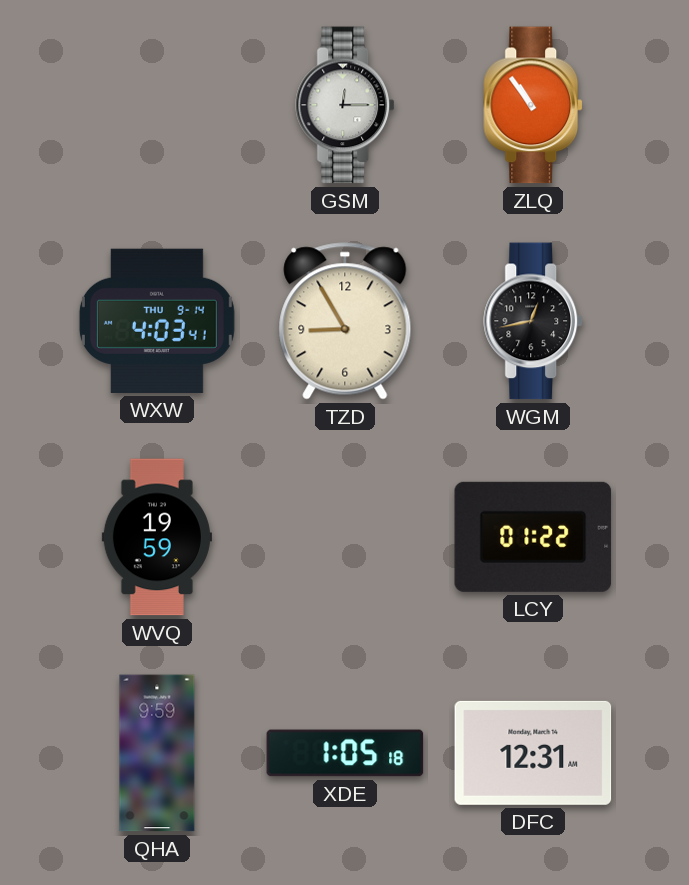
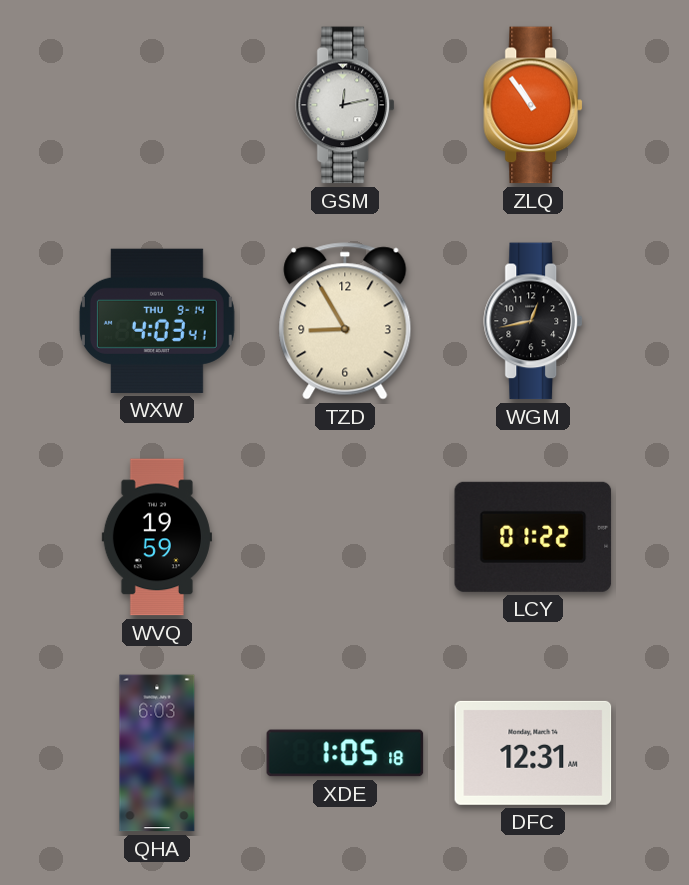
GSM: 12:15 -> 12:13 (346, 105)
QHA: 9:59 -> 6:03 (157, 753)
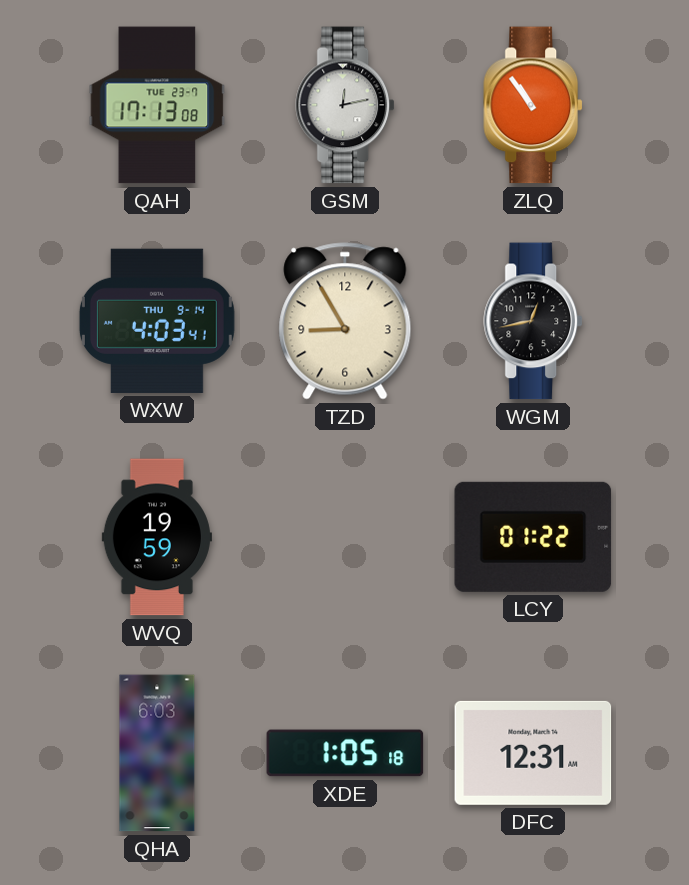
QAH: none -> 17:13 (157, 105)
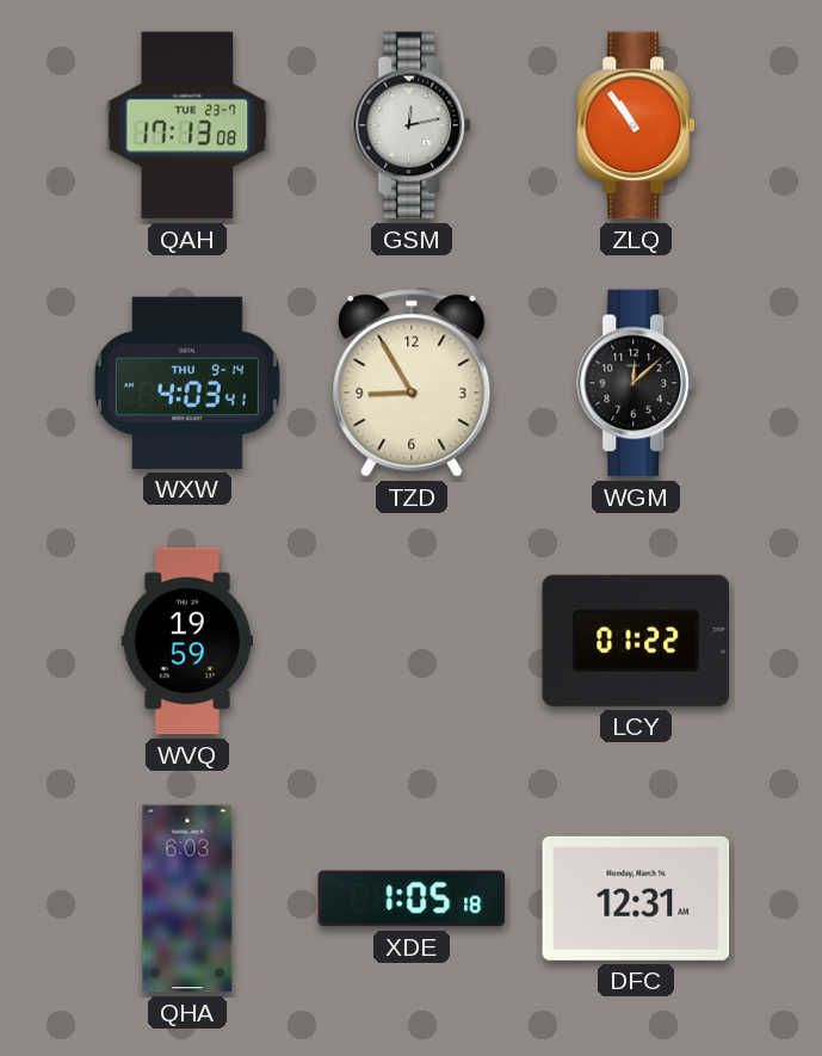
WGM: 12:43 -> 12:08 (637, 383)
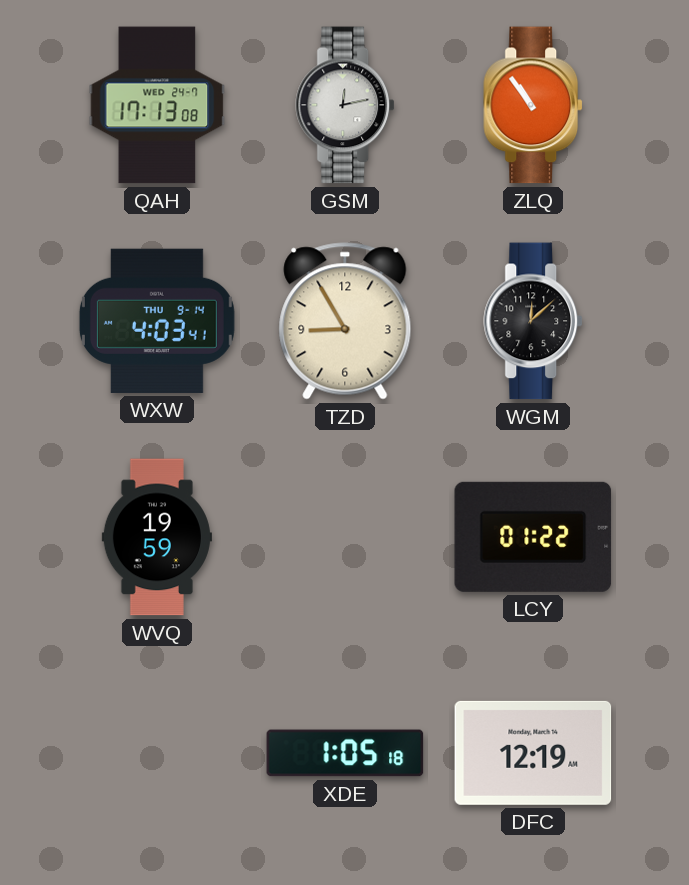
QAH date: TUE 23-7 -> WED 24-7 (157, 105)
QHA: 6:03 -> none (187, 898)
DFC: 12:31 -> 12:19 (533, 753)
